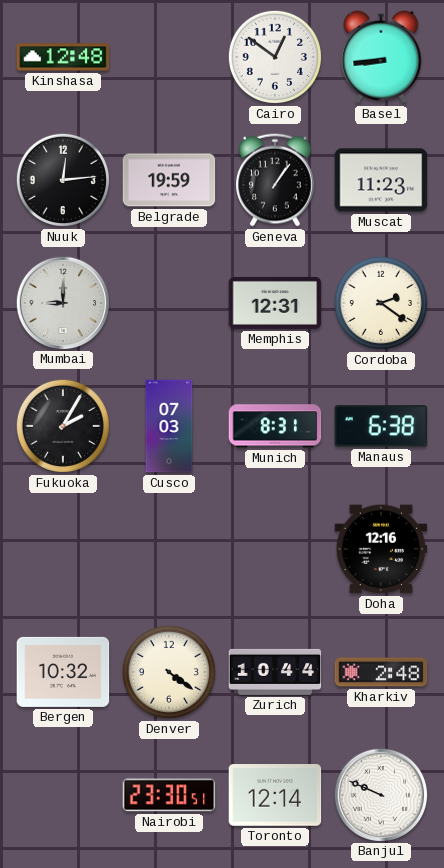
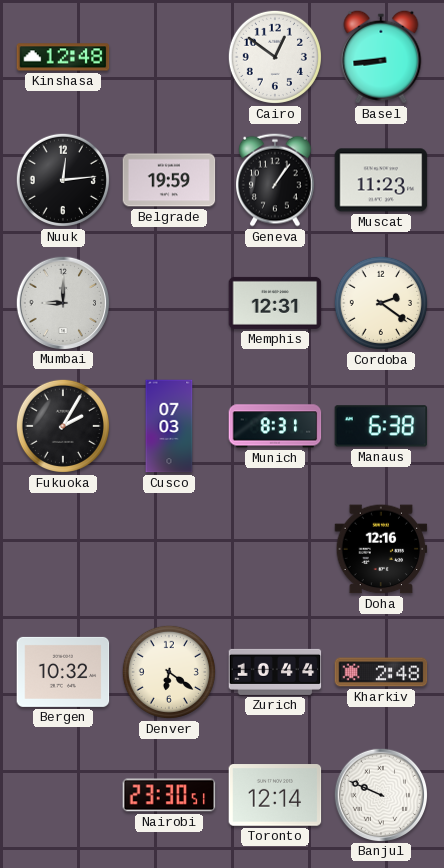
Denver: 4:21 -> 6:21 (169, 672)
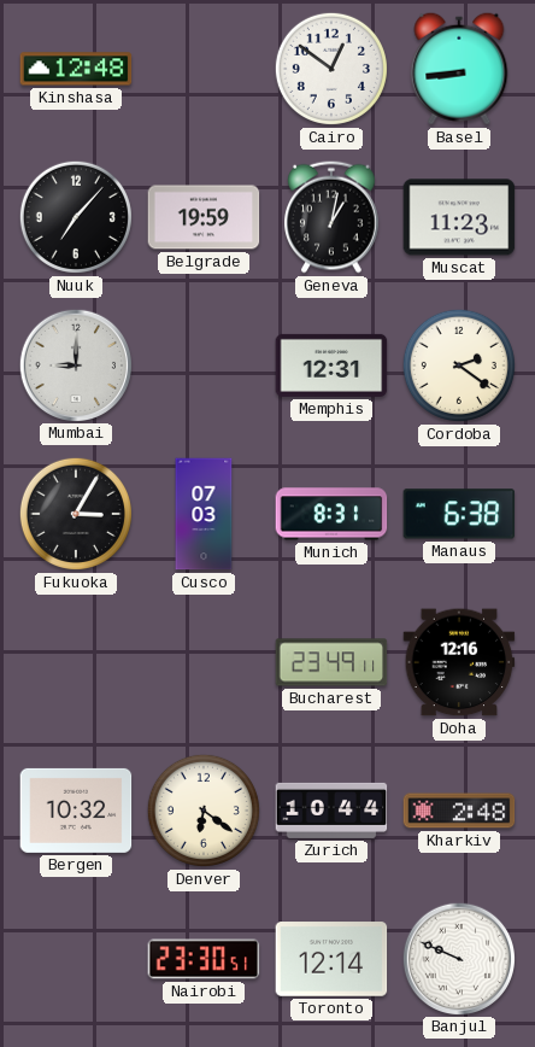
Nuuk: 12:14 -> 7:07 (76, 217)
Geneva: 1:06 -> 1:02 (333, 217)
Fukuoka: 2:05 -> 3:05 (76, 514)
Bucharest: none -> 23:49 (331, 662)
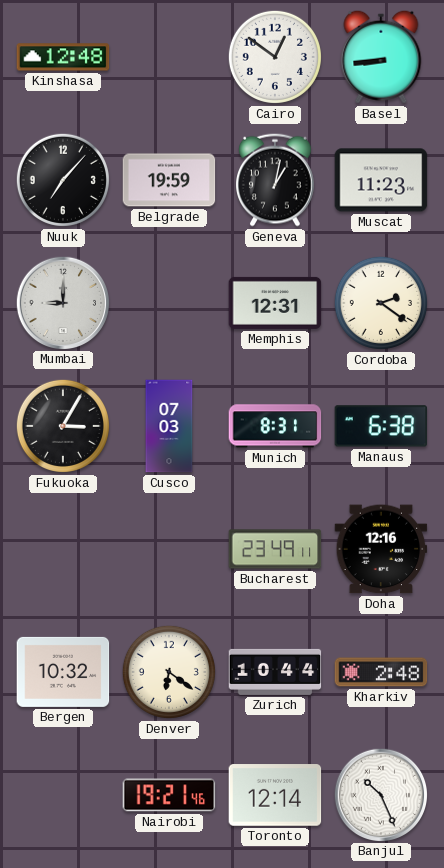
Nairobi: 23:30 -> 19:21 (169, 795)
Banjul: 9:49 -> 10:26 (380, 794)
